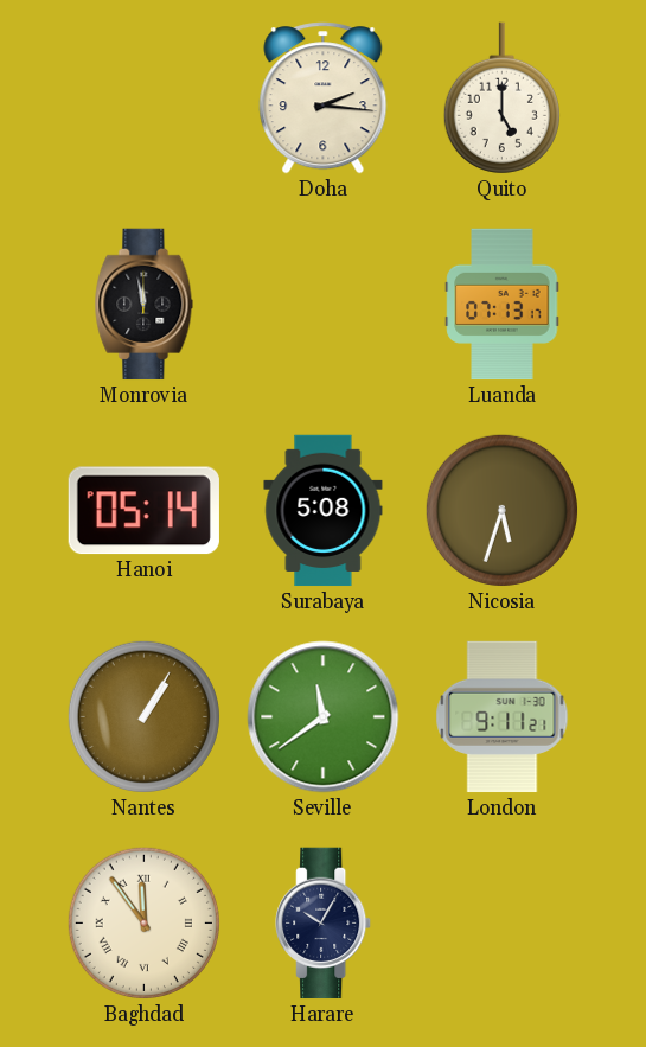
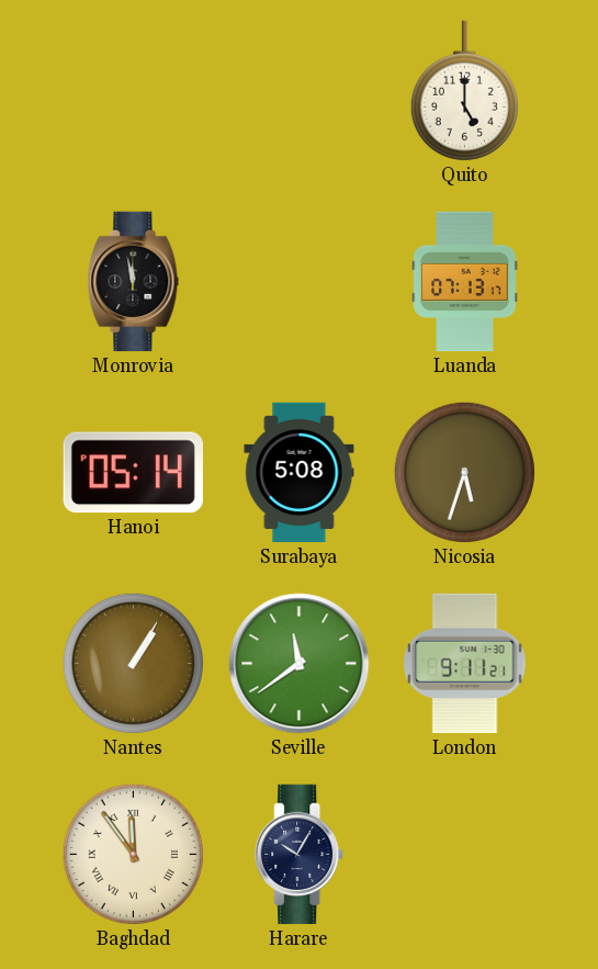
Doha: 2:16 -> none (324, 98)
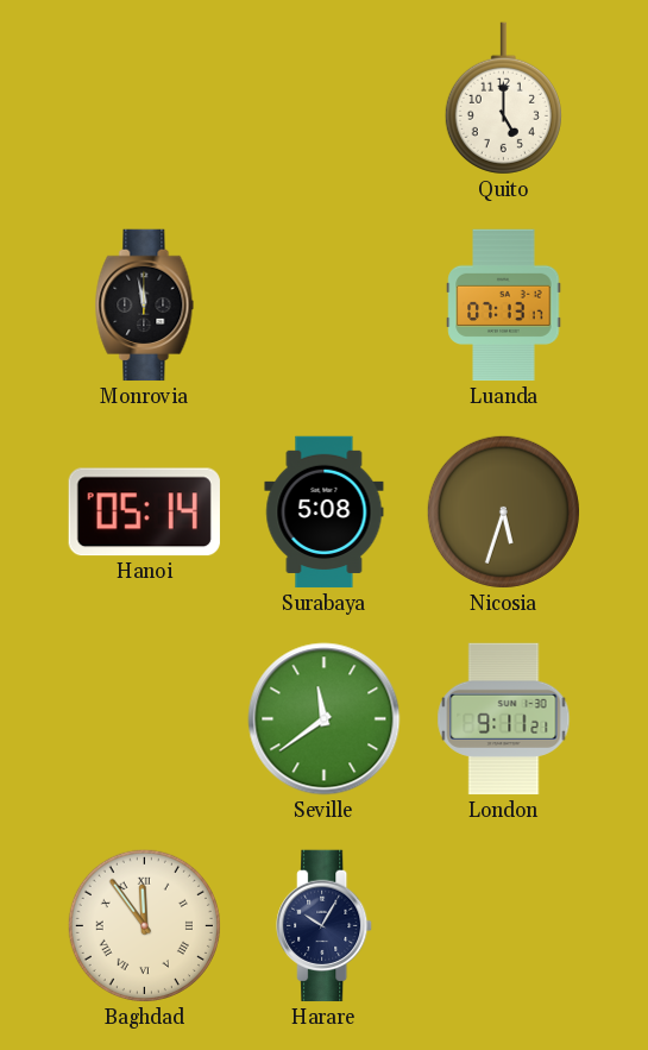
Nantes: 1:05 -> none (133, 663)
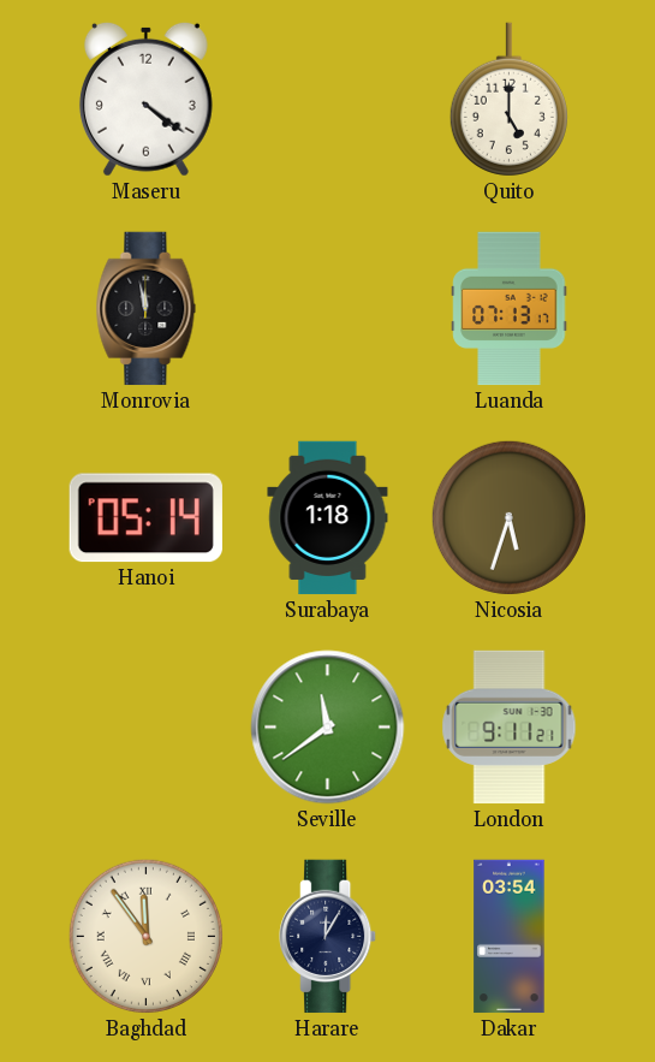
Maseru: none -> 4:21 (145, 99)
Surabaya: 5:08 -> 1:18 (328, 518)
Harare: 10:05 -> 12:05 (328, 937)
Dakar: none -> 03:54 (510, 937)
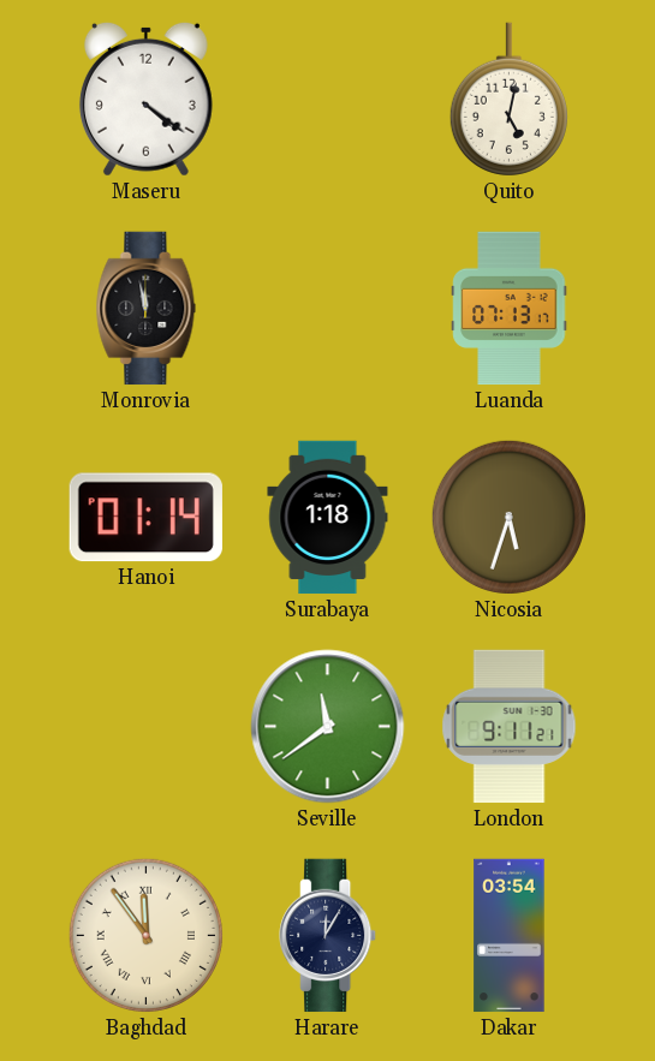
Quito: 5:00 -> 5:02 (508, 100)
Hanoi: 05:14 -> 01:14 (145, 518)
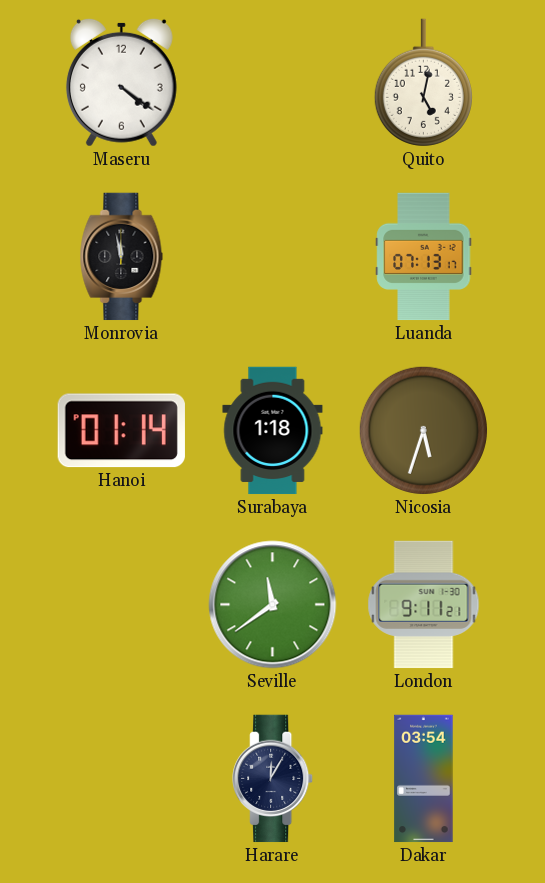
Baghdad: 11:54 -> none (145, 935)
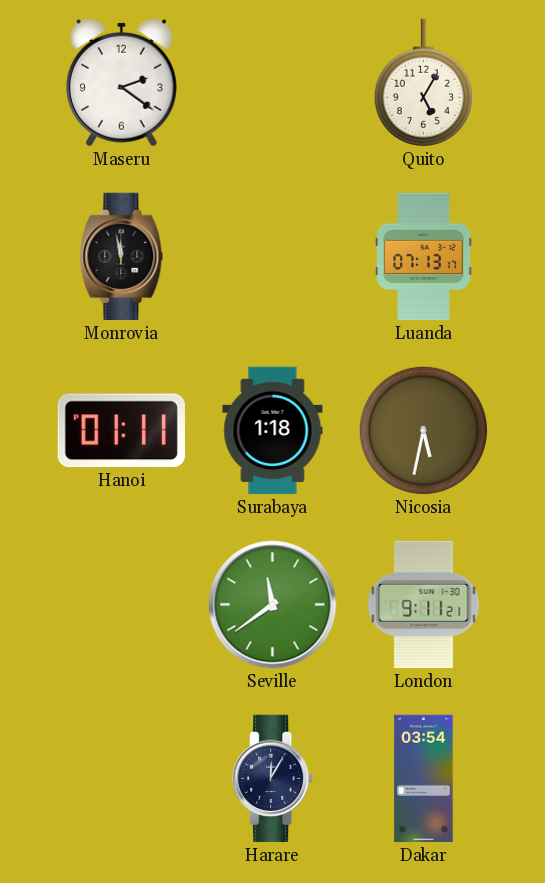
Maseru: 4:21 -> 2:21 (121, 82)
Quito: 5:02 -> 5:05 (423, 83)
Hanoi: 01:14 -> 01:11 (121, 431)
Nicosia: 5:33 -> 5:32 (423, 430)
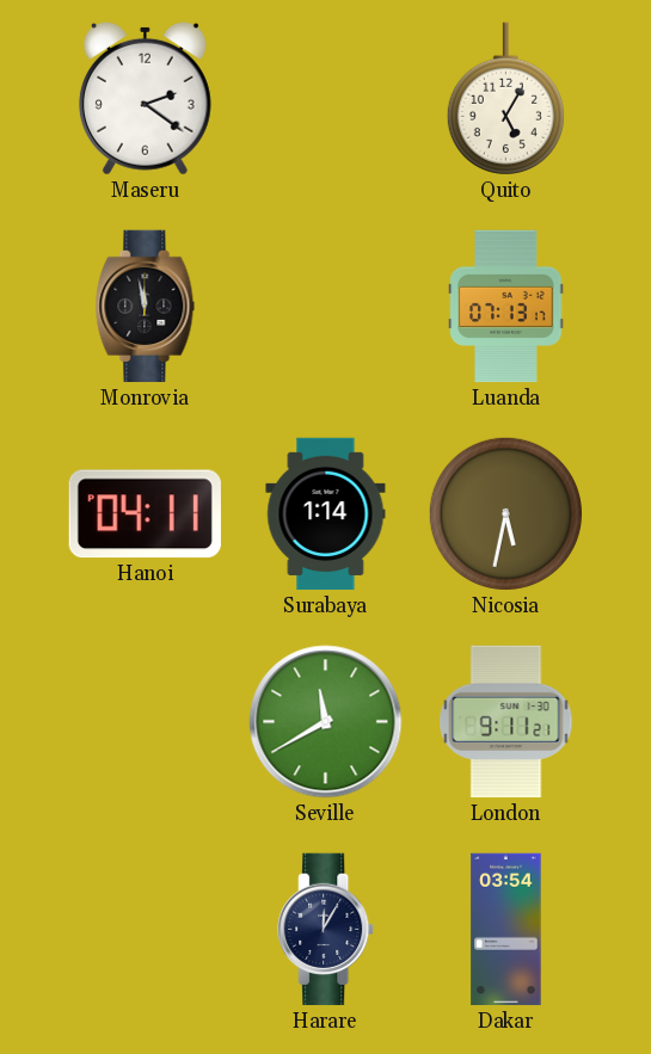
Hanoi: 01:11 -> 04:11 (145, 514)
Surabaya: 1:18 -> 1:14 (326, 514)
Seville: 11:39 -> 11:40 (326, 722)
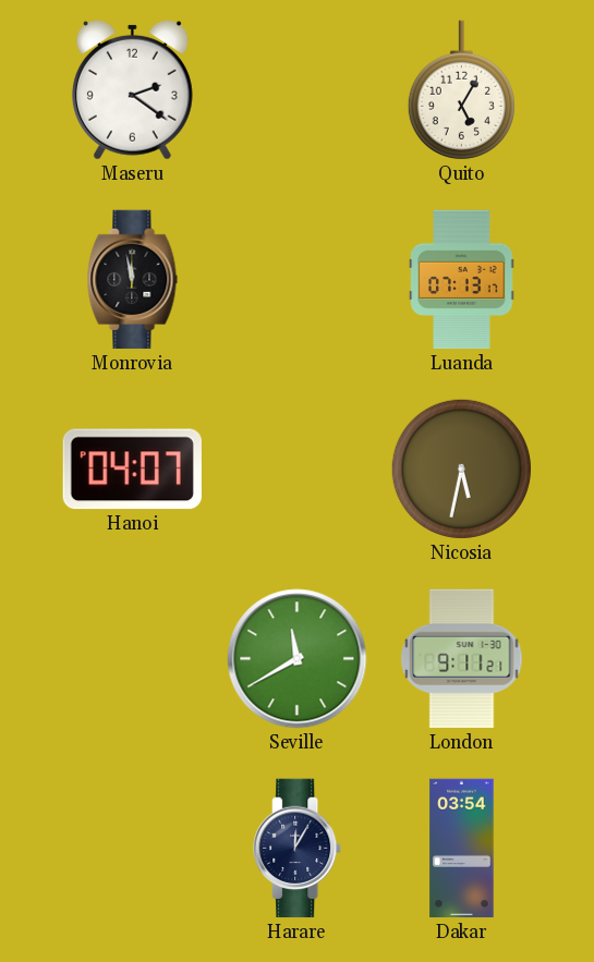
Hanoi: 04:11 -> 04:07 (132, 470)
Surabaya: 1:14 -> none (326, 514)
